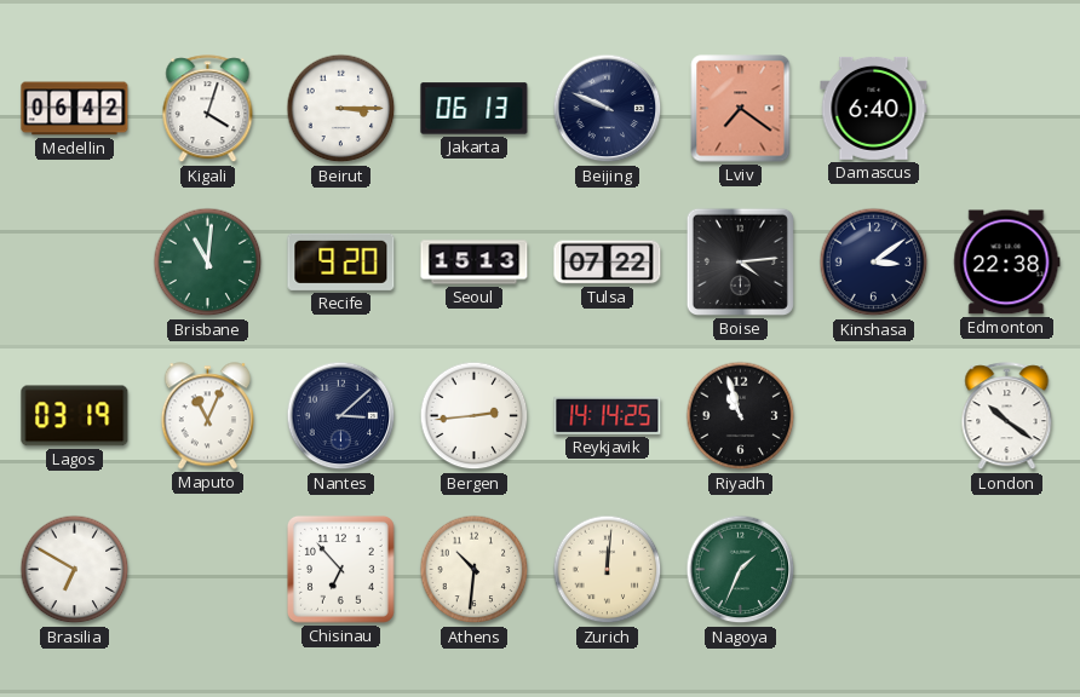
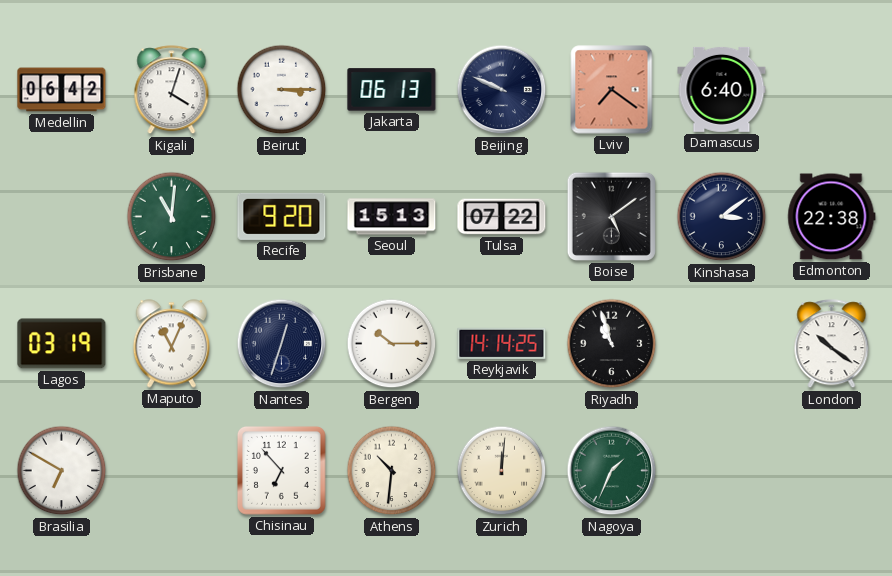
Boise: 4:14 -> 5:09 (611, 216)
Nantes: 3:08 -> 12:33 (282, 344)
Bergen: 2:44 -> 10:15 (392, 344)
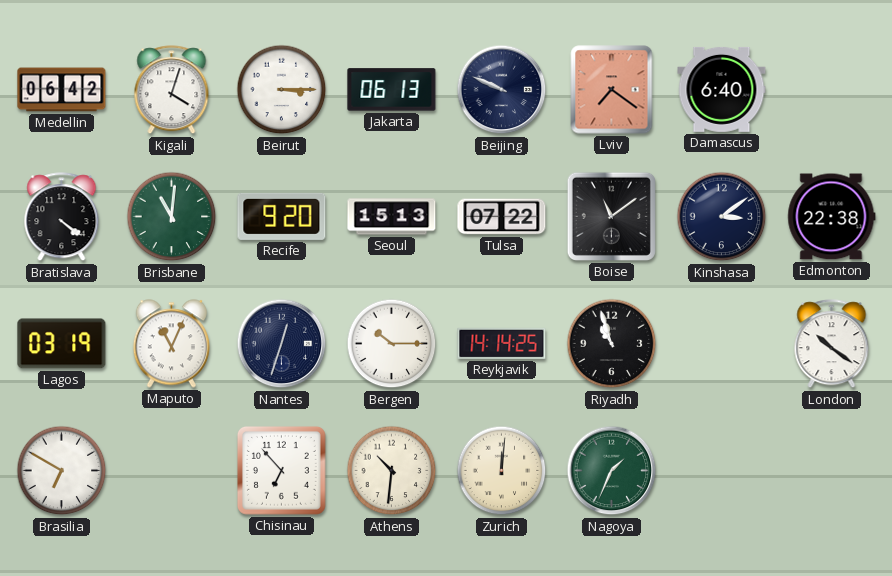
Bratislava: none -> 4:21 (62, 217)
Boise: 5:09 -> 11:09 (611, 216)
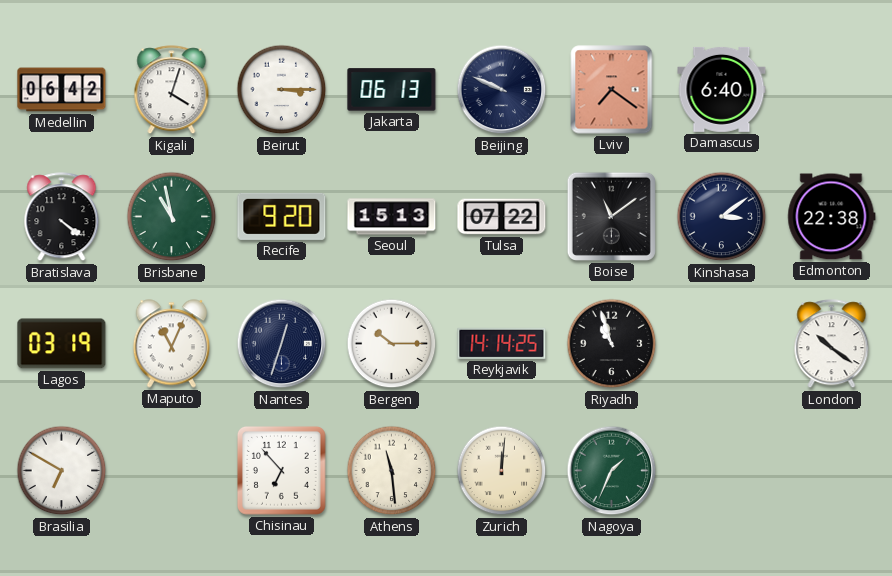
Brisbane: 11:01 -> 10:58 (172, 217)
Athens: 10:31 -> 11:29 (392, 471)
